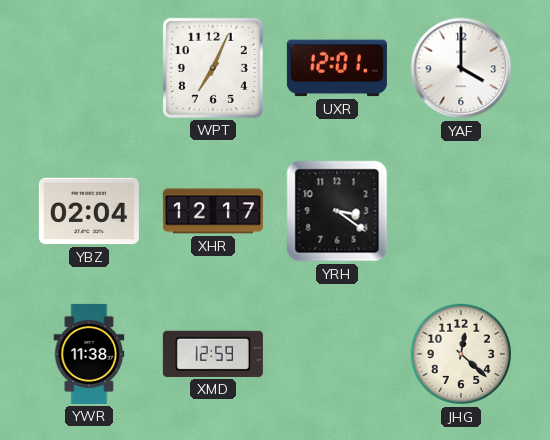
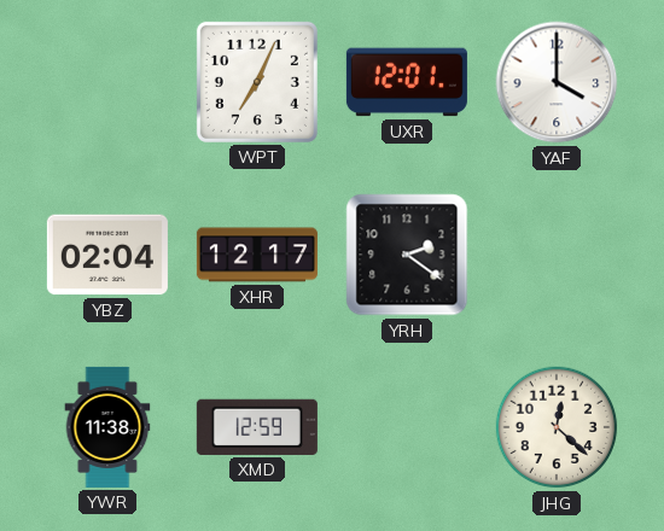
YRH: 3:21 -> 2:21 (407, 255)
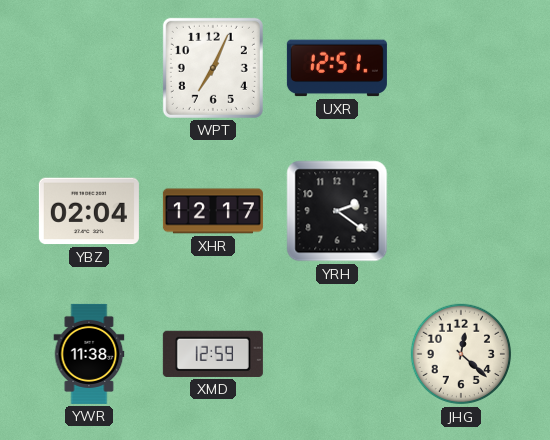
UXR: 12:01 -> 12:51 (337, 68)
YAF: 4:00 -> none (557, 82)
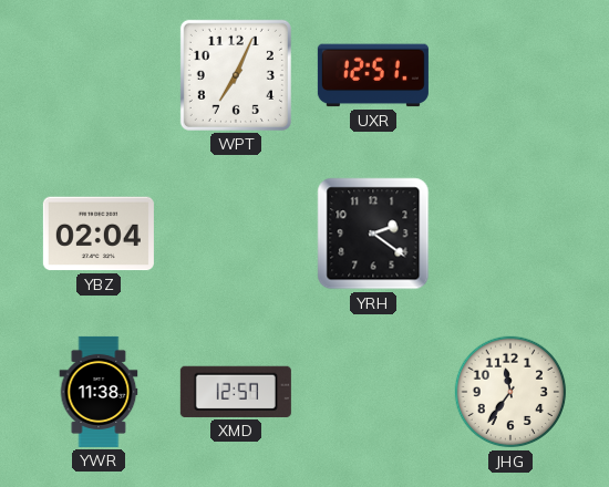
XHR: 12:17 -> none (213, 211)
XMD: 12:59 -> 12:57 (236, 392)
JHG: 12:22 -> 11:36 (510, 392)
